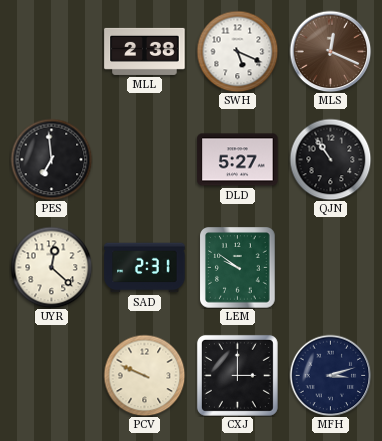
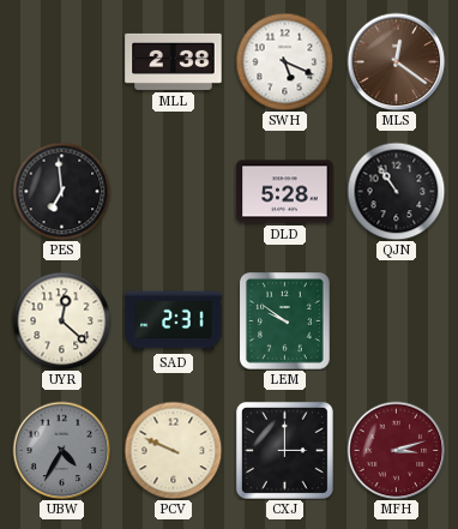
MLS: 12:19 -> 12:21 (396, 61)
DLD: 5:27 -> 5:28 (285, 192)
UBW: none -> 4:35 (61, 450)
MFH dial: navy -> burgundy (396, 450)
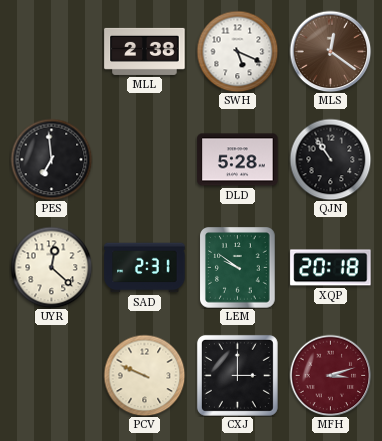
XQP: none -> 20:18 (331, 268)
UBW: 4:35 -> none (61, 450)
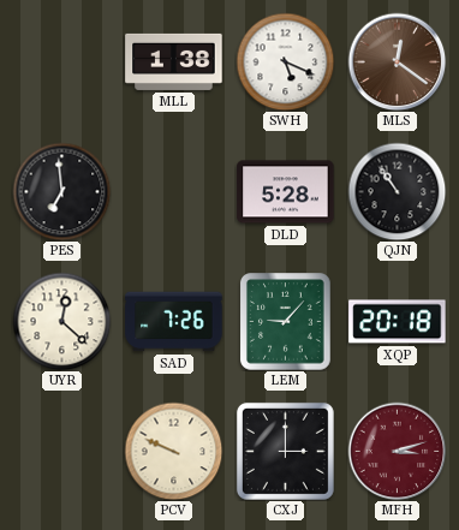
MLL: 2:38 -> 1:38 (174, 61)
SAD: 2:31 -> 7:26 (174, 322)
LEM: 9:51 -> 9:07 (286, 322)
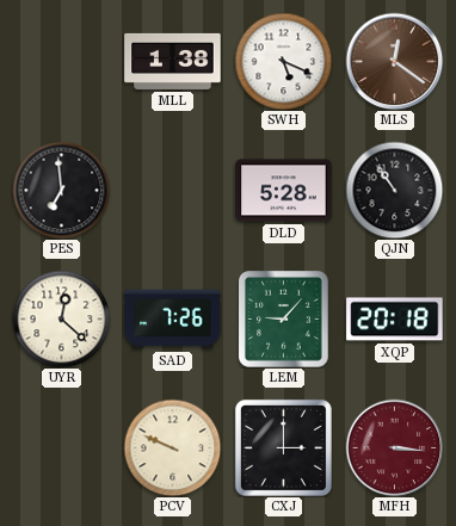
MFH: 3:12 -> 3:16 (394, 447)
